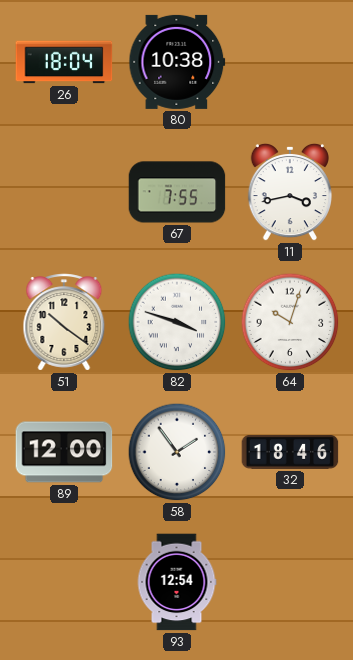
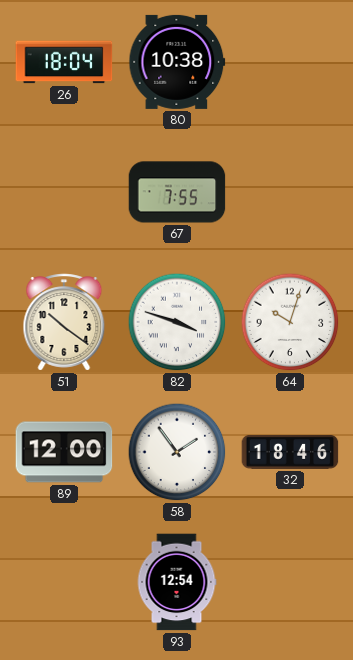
11: 3:43 -> none (290, 192)
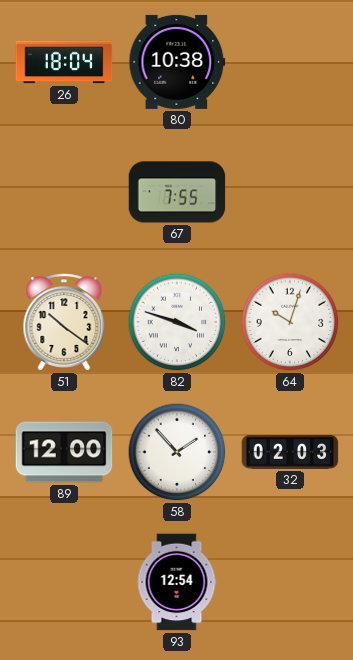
58: 1:54 -> 1:53 (177, 452)
32: 18:46 -> 02:03 (290, 452)
